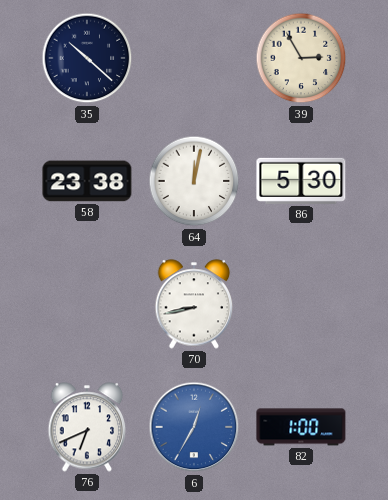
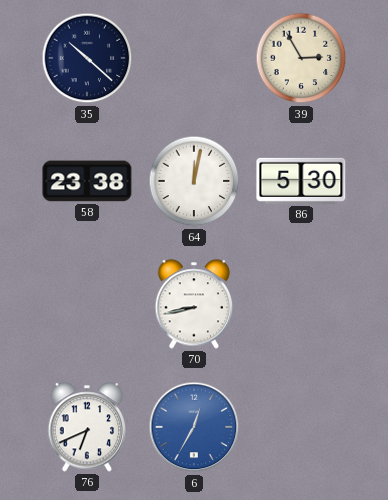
82: 1:00 -> none (301, 427)
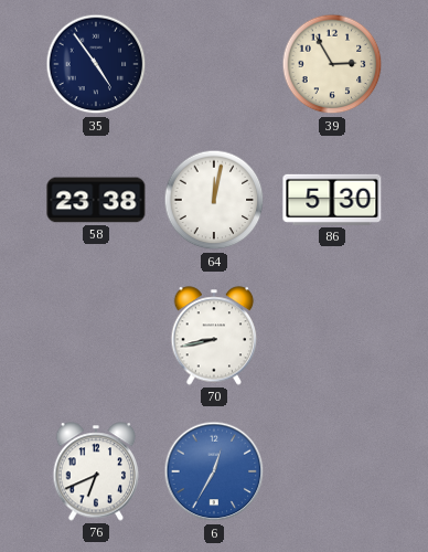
35: 10:22 -> 4:54 (96, 64)
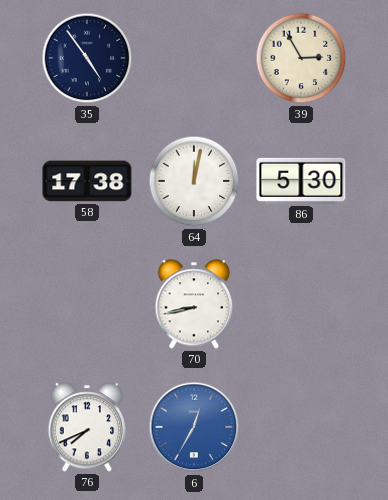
58: 23:38 -> 17:38 (87, 181)
76: 6:41 -> 7:41 (87, 427)
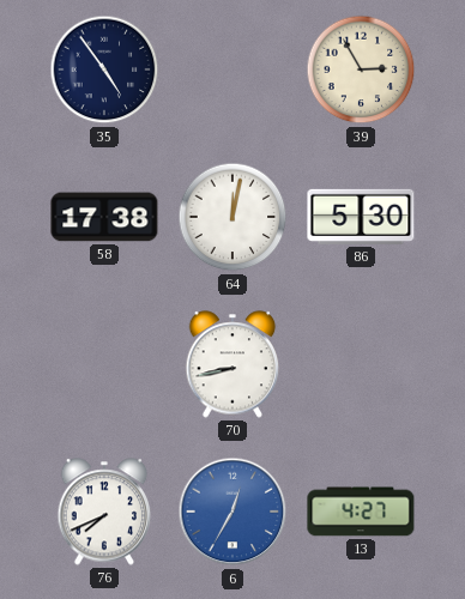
13: none -> 4:27 (361, 512)
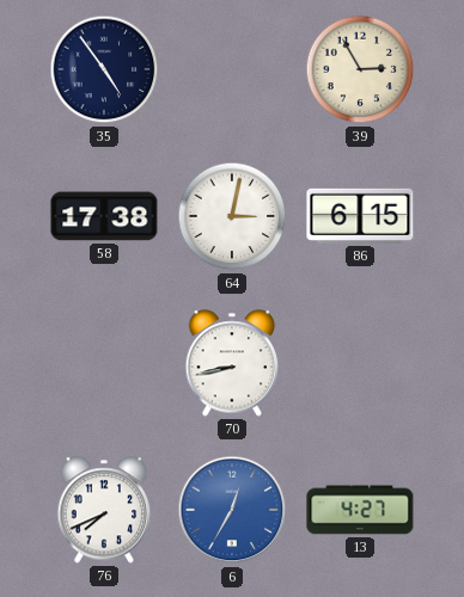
64: 12:02 -> 3:02 (232, 216)
86: 5:30 -> 6:15 (360, 216)
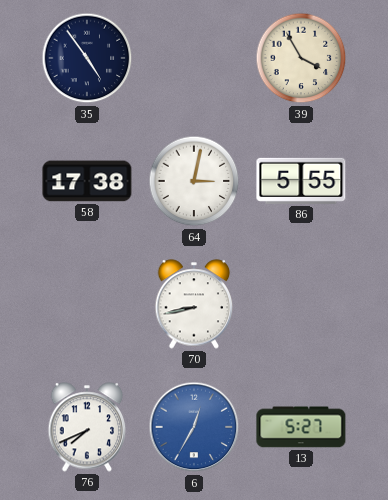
39: 2:55 -> 3:55 (301, 58)
86: 6:15 -> 5:55 (301, 181)
13: 4:27 -> 5:27 (301, 427)
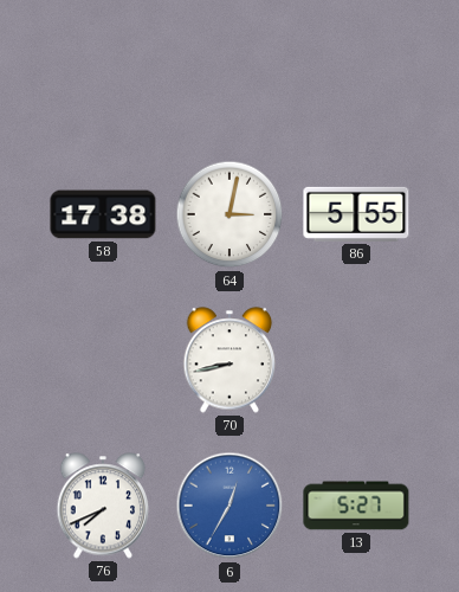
35: 4:54 -> none (87, 58)
39: 3:55 -> none (301, 58)
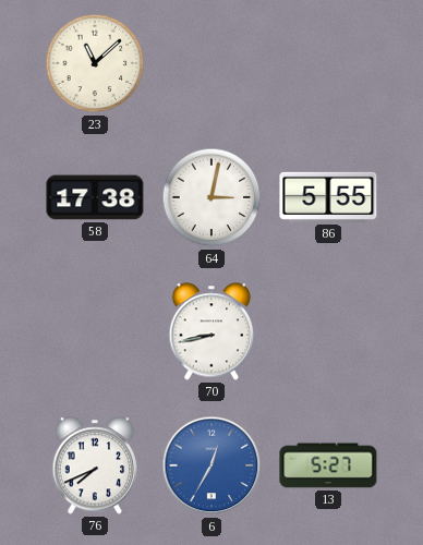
23: none -> 11:08 (95, 63)
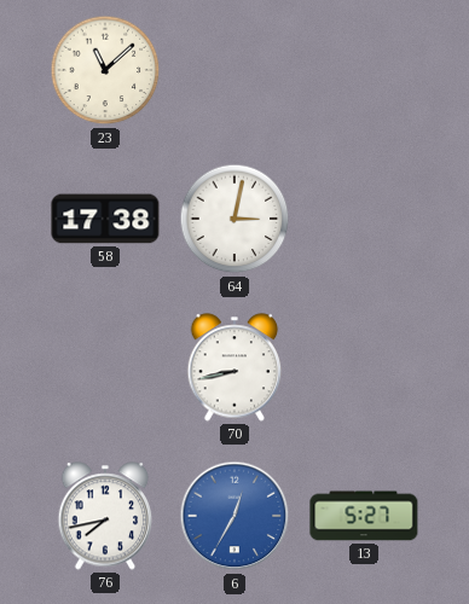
86: 5:55 -> none (328, 197)
76: 7:41 -> 7:43 (105, 516)
